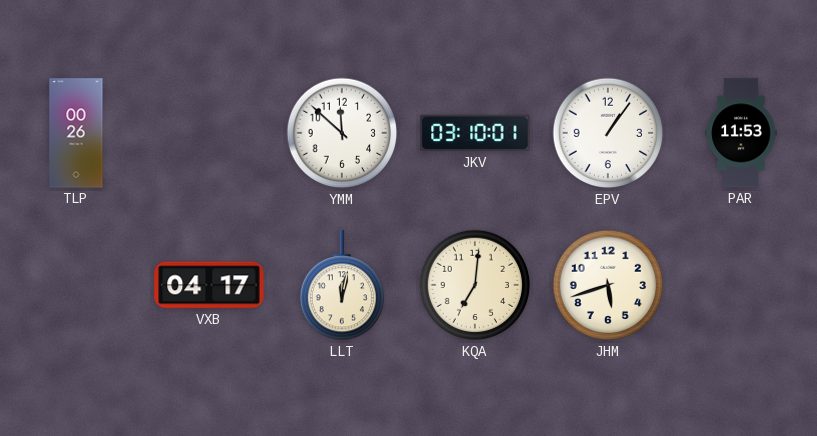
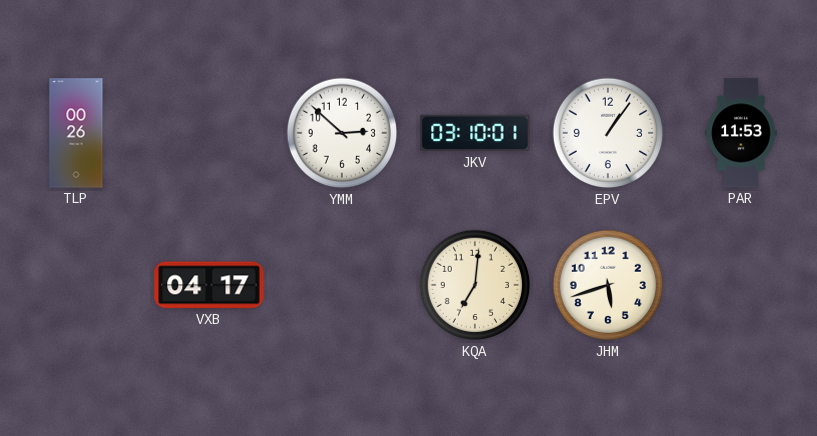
YMM: 11:52 -> 2:52 (342, 133)
LLT: 12:02 -> none (341, 286)
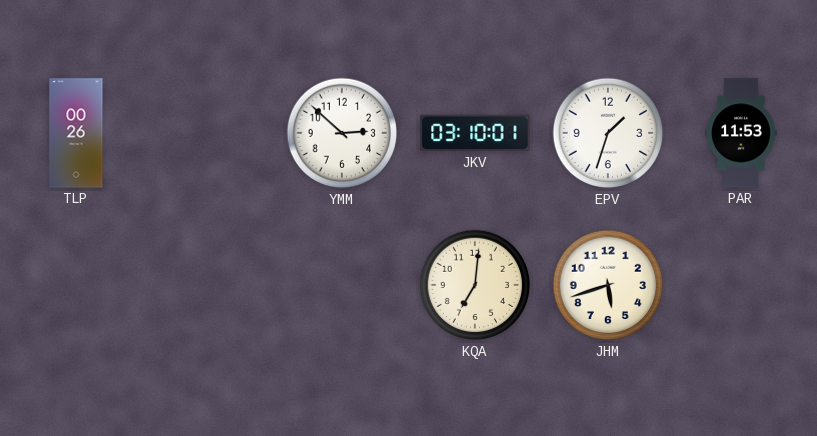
EPV: 1:06 -> 1:33 (608, 133)
VXB: 04:17 -> none (209, 285)
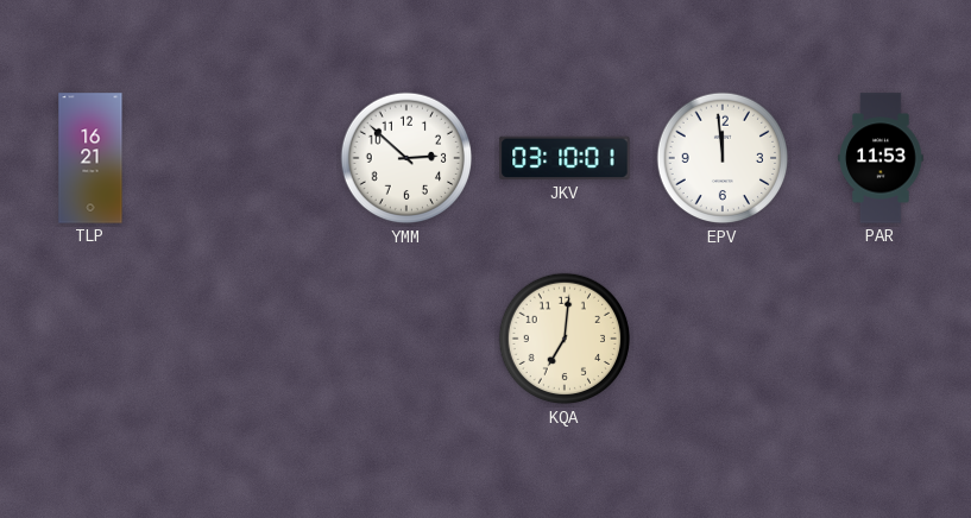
TLP: 00:26 -> 16:21 (90, 158)
EPV: 1:33 -> 11:59 (723, 158)
JHM: 5:42 -> none (608, 285)
